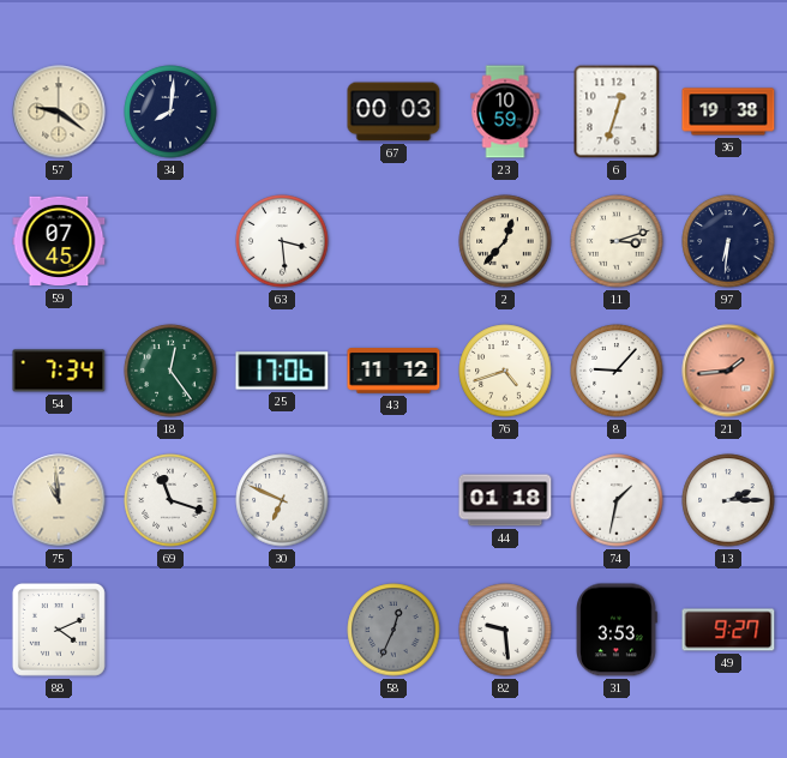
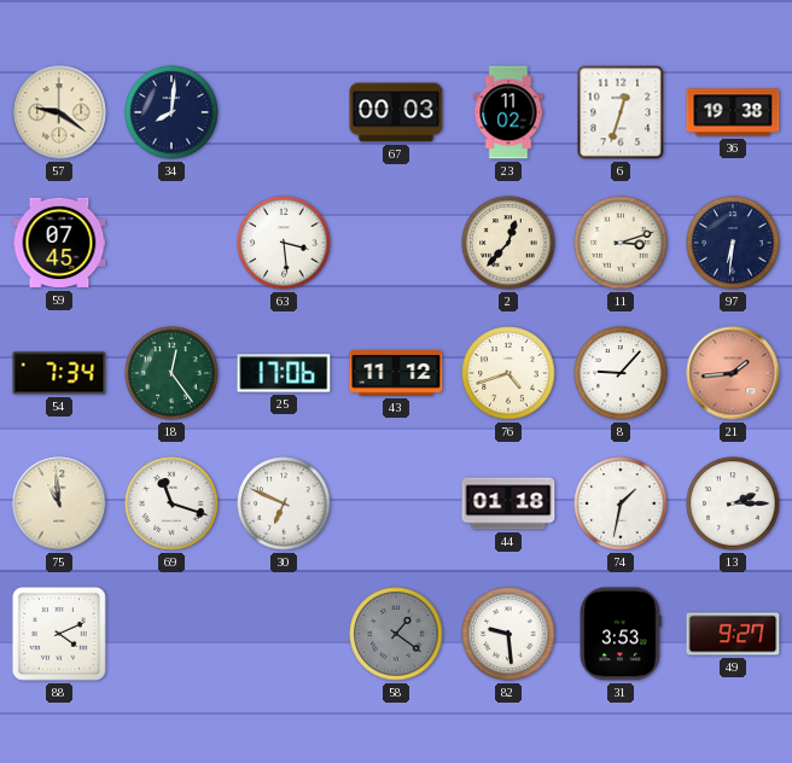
23: 10:59 -> 11:02 (508, 112)
58: 12:34 -> 1:21 (396, 634)
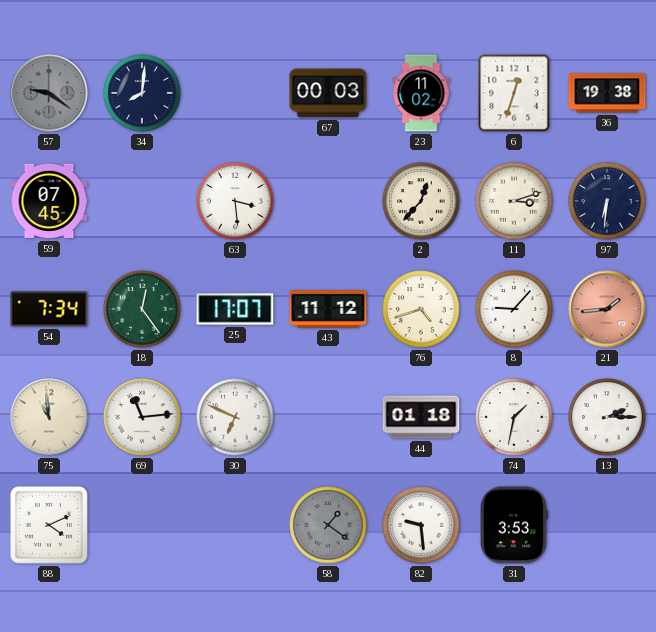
57 dial: cream -> grey (49, 93)
25: 17:06 -> 17:07 (235, 309)
69: 11:18 -> 11:14 (142, 417)
49: 9:27 -> none (733, 634)
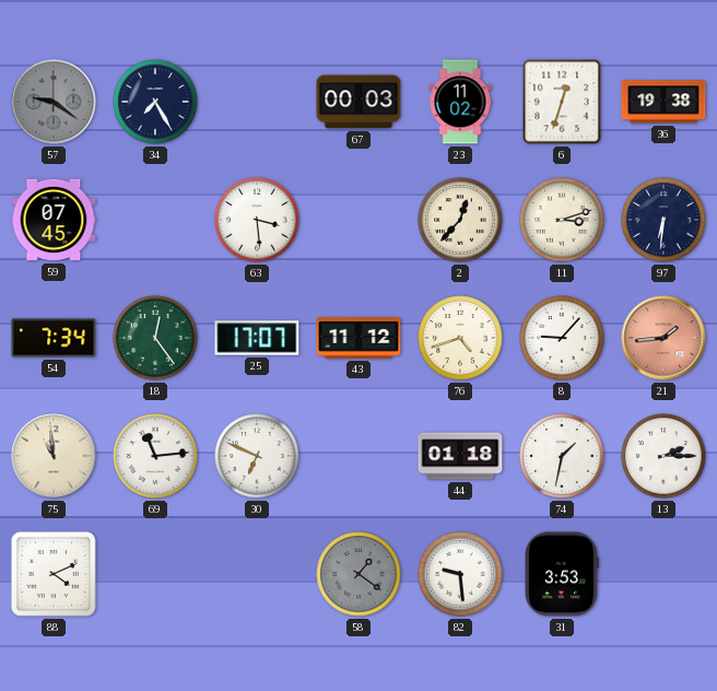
34: 8:01 -> 7:25 (155, 102)
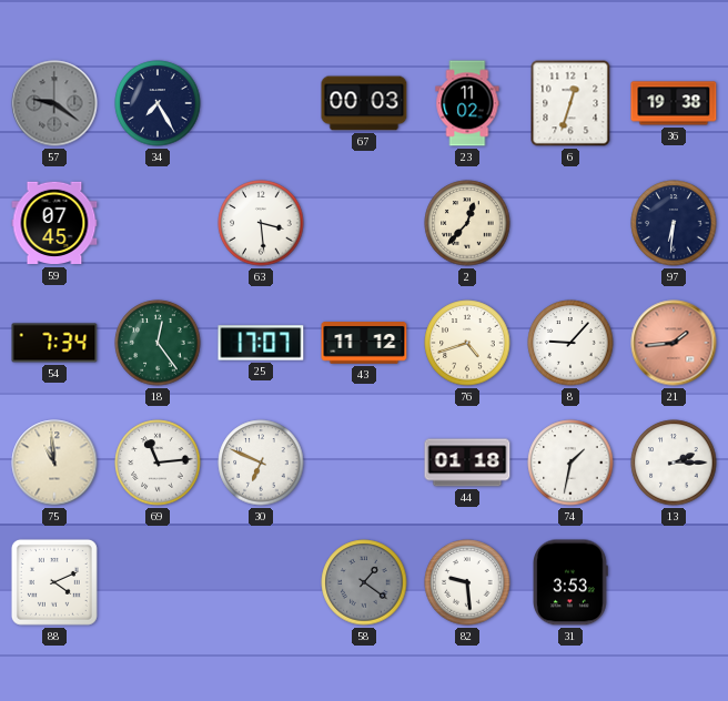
11: 3:12 -> none (562, 220)
